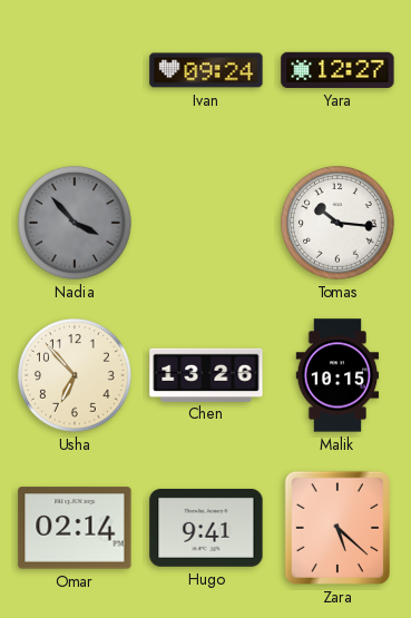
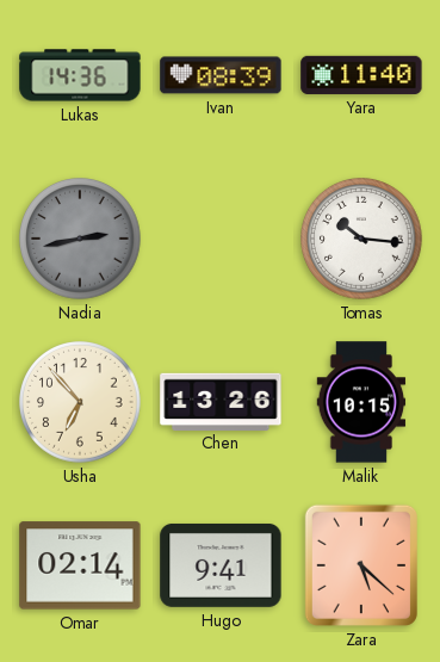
Lukas: none -> 14:36 (80, 75)
Ivan: 09:24 -> 08:39 (221, 75)
Yara: 12:27 -> 11:40 (361, 75)
Nadia: 3:53 -> 2:43 (80, 239)
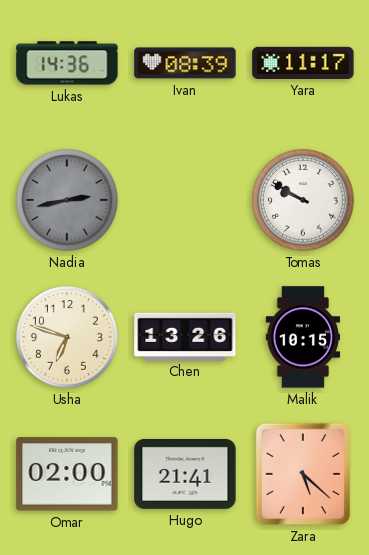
Yara: 11:40 -> 11:17 (303, 63)
Tomas: 10:16 -> 9:50 (303, 200)
Usha: 6:53 -> 6:48 (67, 337)
Omar: 02:14 -> 02:00 (67, 474)
Hugo: 9:41 -> 21:41 (185, 474)
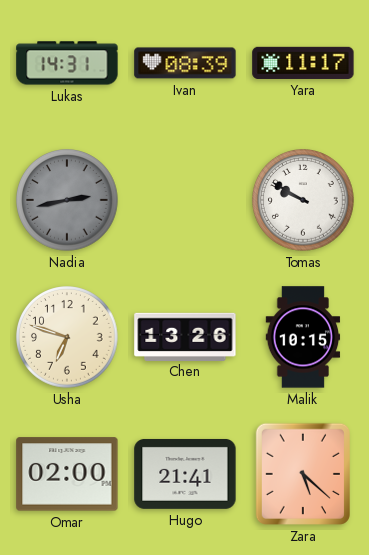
Lukas: 14:36 -> 14:31 (67, 63)
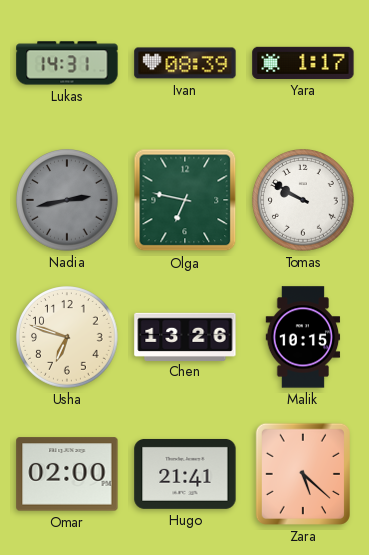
Yara: 11:17 -> 1:17 (303, 63)
Olga: none -> 6:47 (185, 200)
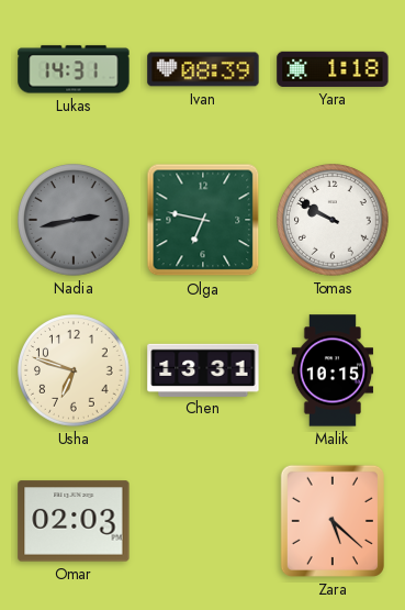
Yara: 1:17 -> 1:18 (333, 69)
Chen: 13:26 -> 13:31 (203, 369)
Omar: 02:00 -> 02:03 (74, 521)
Hugo: 21:41 -> none (185, 474)
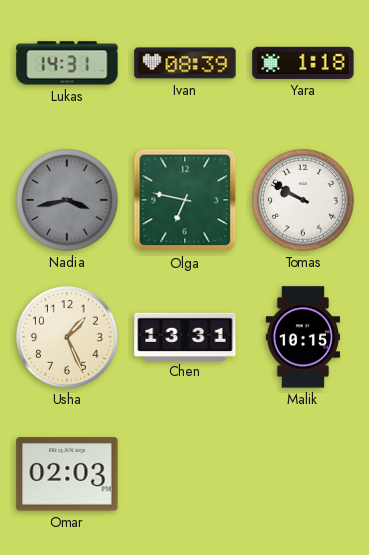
Nadia: 2:43 -> 3:43 (67, 200)
Usha: 6:48 -> 1:26 (67, 337)
Zara: 5:22 -> none (333, 521)
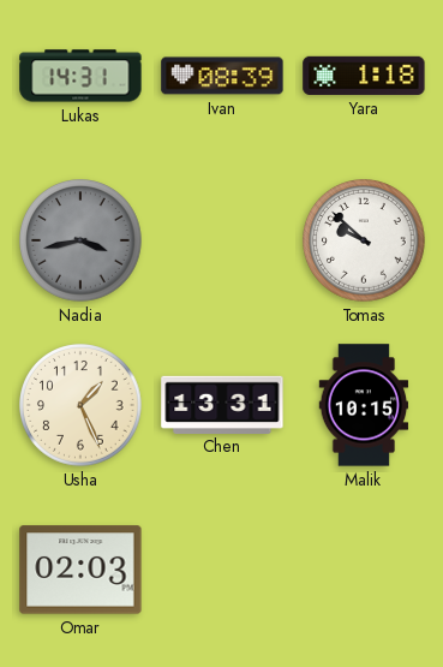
Olga: 6:47 -> none (185, 200)
Tomas: 9:50 -> 9:52 (364, 240)
